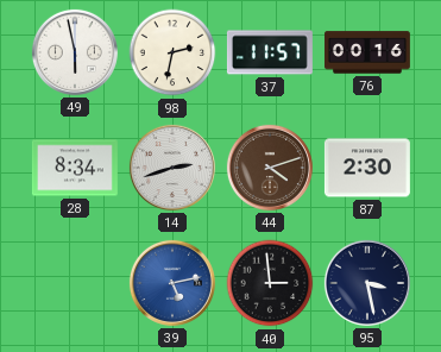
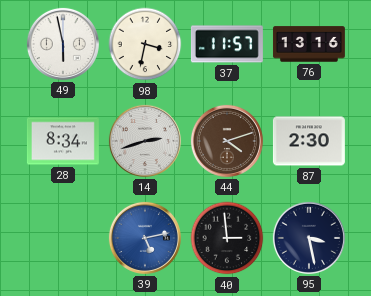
98: 2:32 -> 3:32 (145, 44)
76: 00:16 -> 13:16 (309, 44)
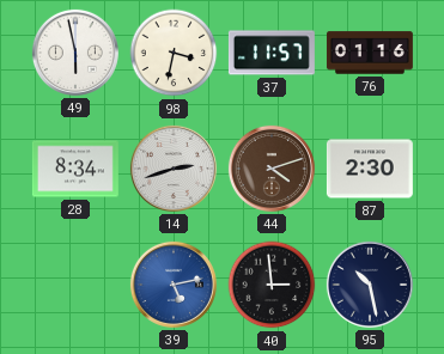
76: 13:16 -> 01:16 (370, 53)
95: 3:28 -> 10:28 (370, 285)
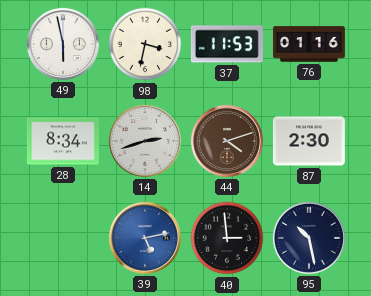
37: 11:57 -> 11:53 (227, 44)
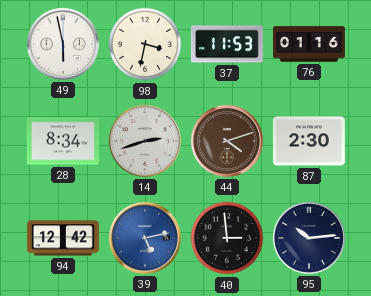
94: none -> 12:42 (63, 238)
95: 10:28 -> 10:14 (309, 238)
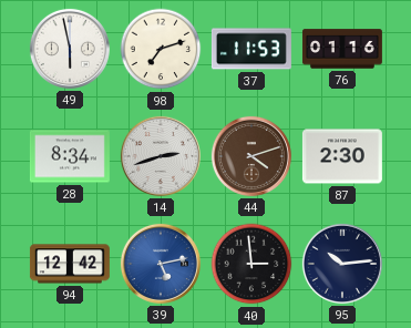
98: 3:32 -> 7:12 (161, 49)
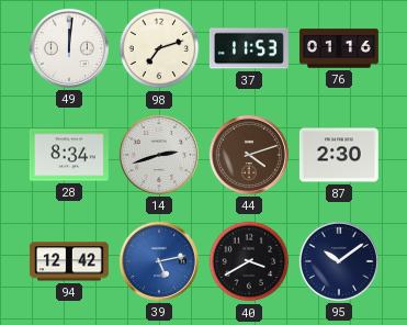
49: 5:58 -> 12:01 (69, 48)
40: 2:59 -> 3:40 (249, 261)
95: 10:14 -> 10:09 (339, 261)
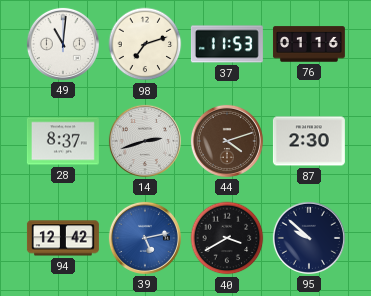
49: 12:01 -> 11:01 (63, 44)
28: 8:34 -> 8:37 (63, 141)
95: 10:09 -> 9:52 (309, 238)
